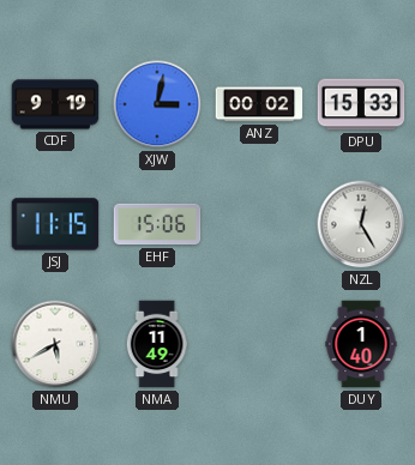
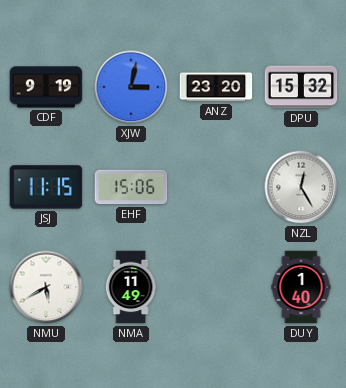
ANZ: 00:02 -> 23:20 (216, 87)
DPU: 15:33 -> 15:32 (301, 87)
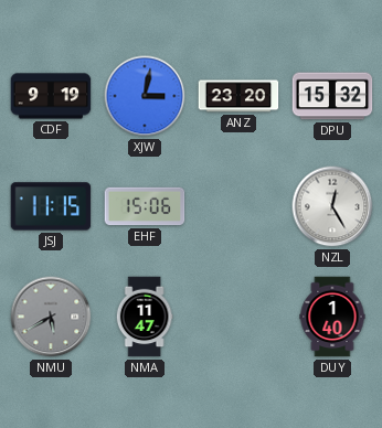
NMU dial: white -> grey (51, 317)
NMA: 11:49 -> 11:47 (145, 317)
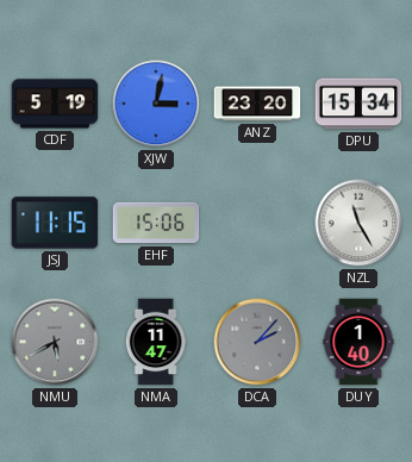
CDF: 9:19 -> 5:19 (55, 104)
DPU: 15:32 -> 15:34 (358, 104)
NZL: 12:25 -> 11:25 (358, 223)
DCA: none -> 2:07 (257, 342)
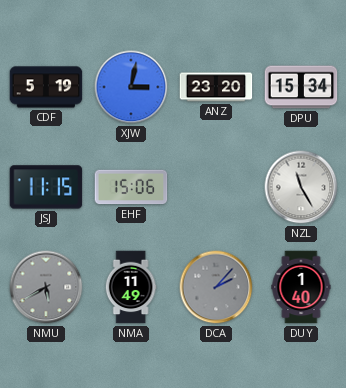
NMA: 11:47 -> 11:49 (131, 287)
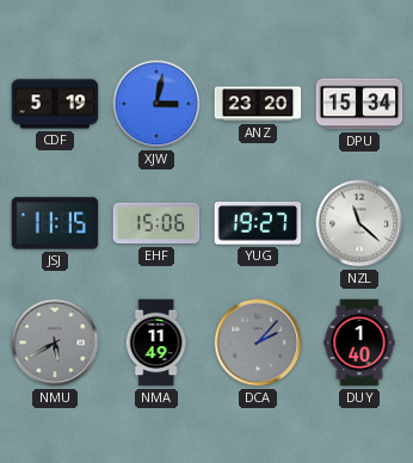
YUG: none -> 19:27 (258, 223)
NZL: 11:25 -> 11:22 (359, 223)
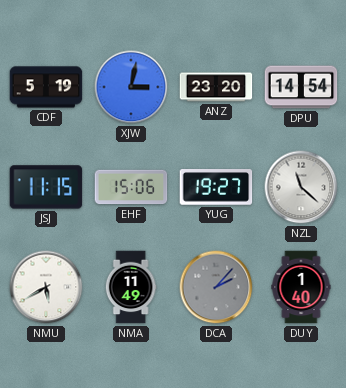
DPU: 15:34 -> 14:54 (301, 87)
NMU dial: grey -> white (46, 287)
